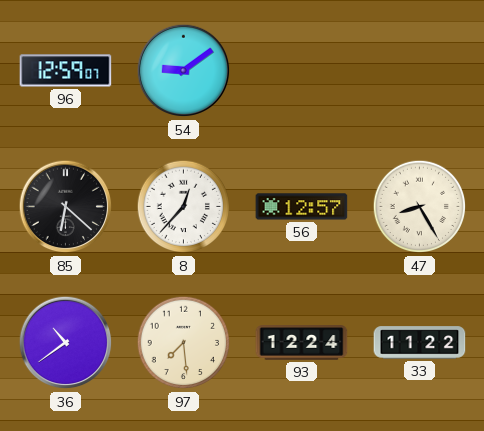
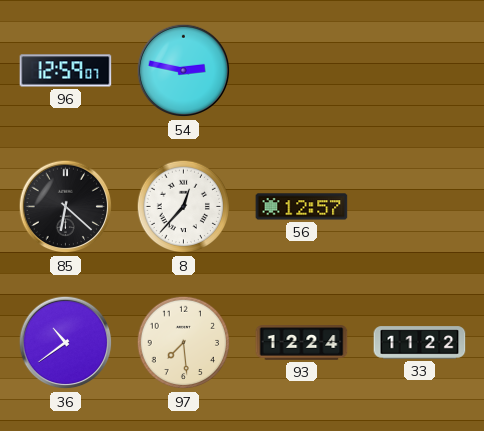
54: 9:09 -> 2:47 (184, 71)
47: 8:25 -> none (420, 207)
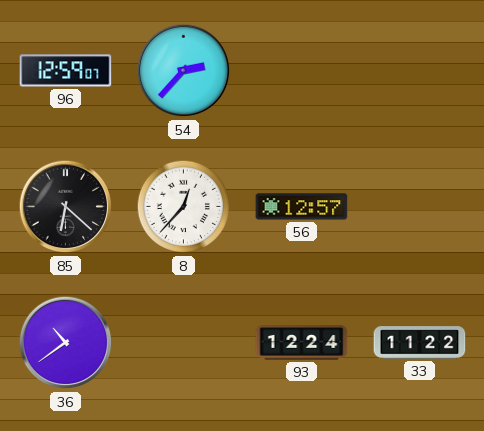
54: 2:47 -> 2:37 (184, 71)
97: 7:29 -> none (184, 343)
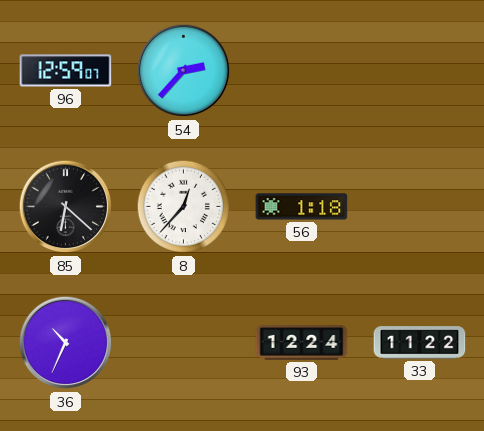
56: 12:57 -> 1:18 (302, 207)
36: 10:39 -> 10:34 (66, 343)
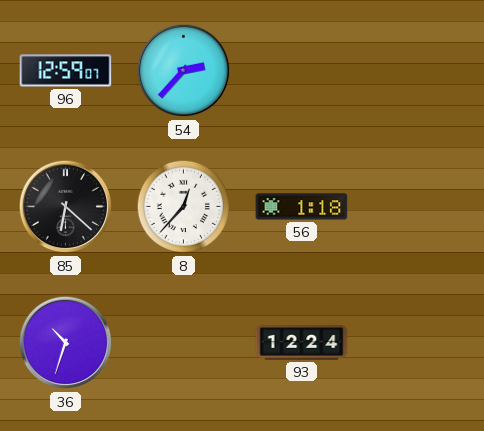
36: 10:34 -> 10:33 (66, 343)
33: 11:22 -> none (420, 343)
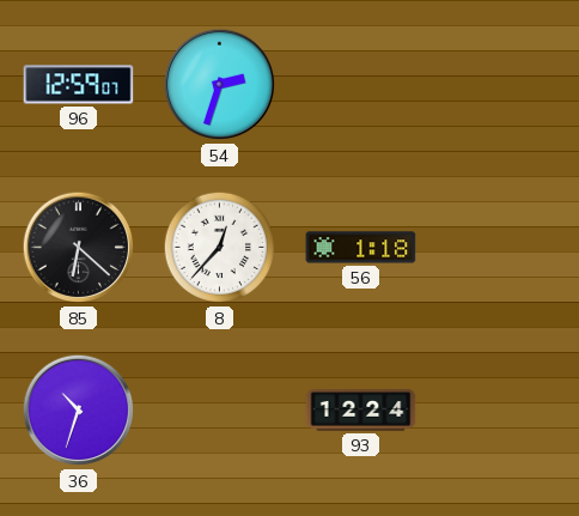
54: 2:37 -> 2:33 (220, 85)
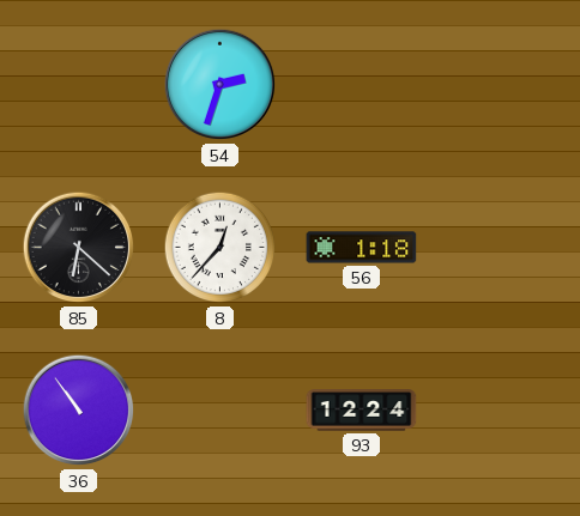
96: 12:59 -> none (79, 85)
36: 10:33 -> 10:54 (79, 411)
